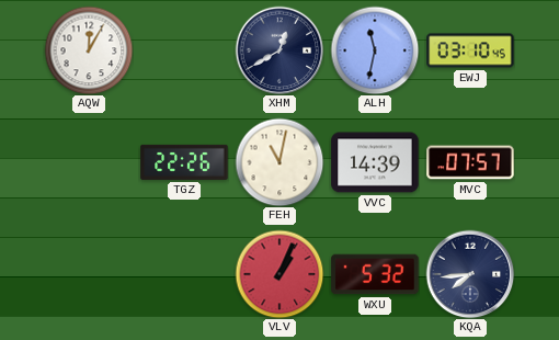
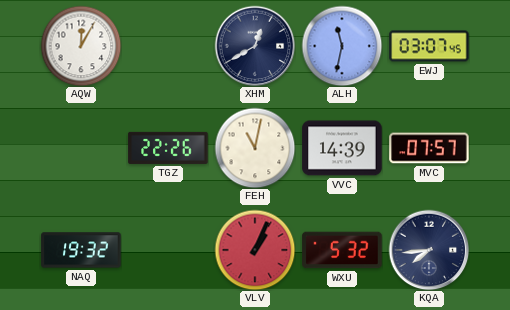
EWJ: 03:10 -> 03:07 (429, 46)
NAQ: none -> 19:32 (81, 250)
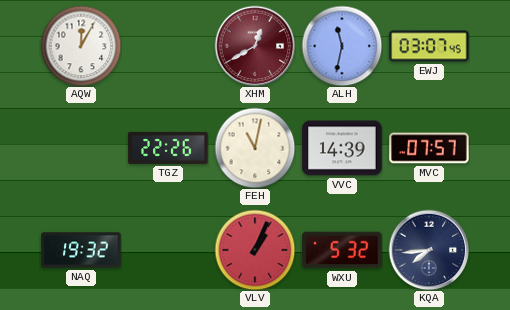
XHM dial: navy -> burgundy (255, 46)
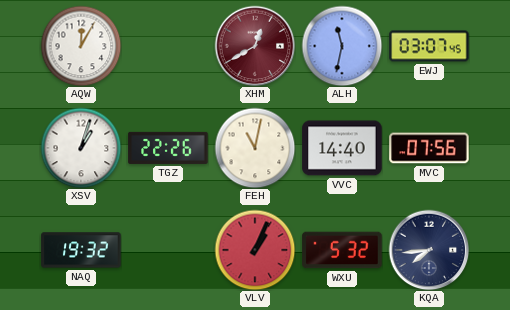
XSV: none -> 1:03 (81, 148)
VVC: 14:39 -> 14:40 (342, 148)
MVC: 07:57 -> 07:56 (429, 148)
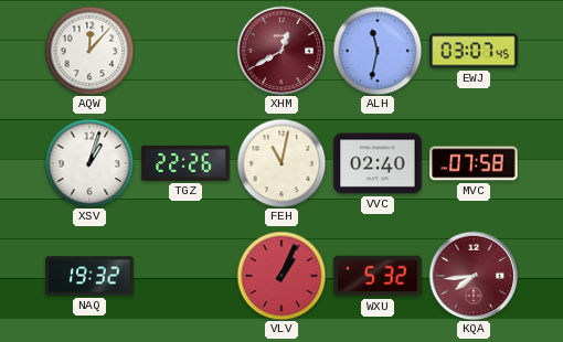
AQW: 12:05 -> 12:07 (89, 51)
VVC: 14:40 -> 02:40 (378, 163)
MVC: 07:56 -> 07:58 (474, 163)
KQA dial: navy -> burgundy (474, 276)
